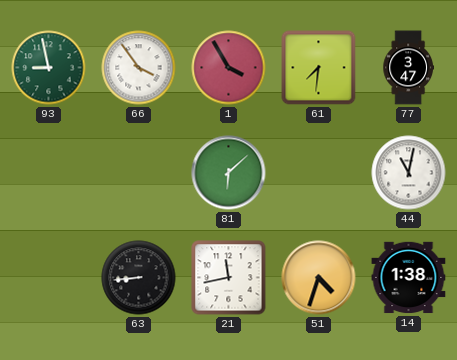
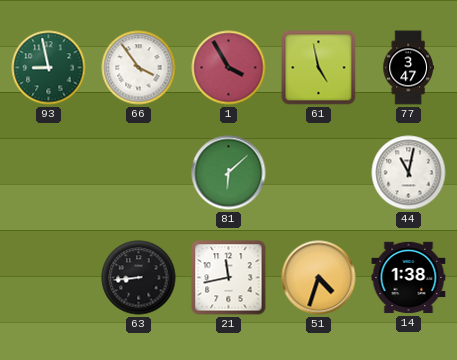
61: 7:31 -> 4:58 (319, 68)
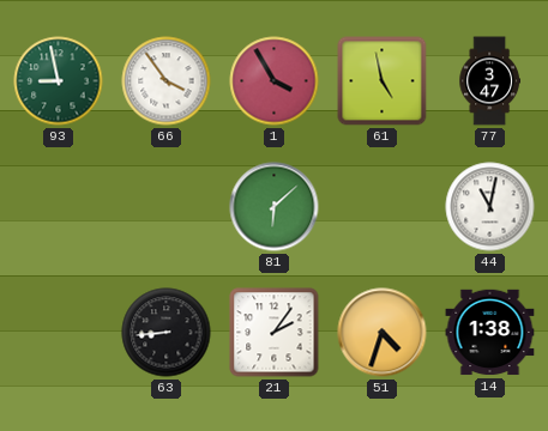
21: 11:43 -> 2:06 (275, 333)
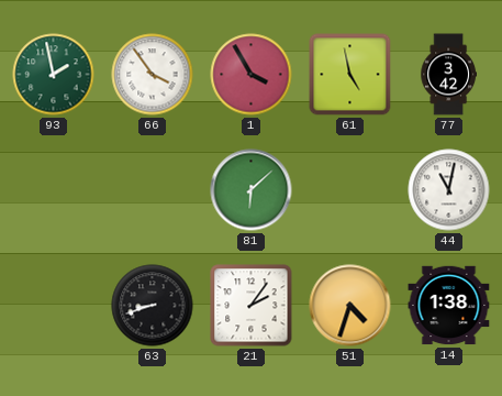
93: 8:58 -> 1:58 (54, 75)
77: 3:47 -> 3:42 (448, 75)
63: 8:44 -> 8:42 (153, 306)
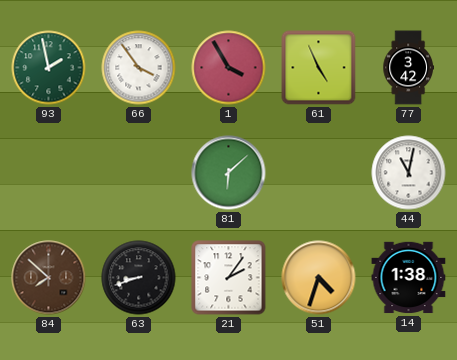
61: 4:58 -> 4:56 (319, 68)
84: none -> 7:52 (49, 278)
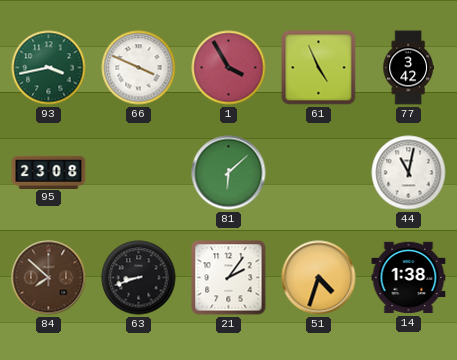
93: 1:58 -> 3:43 (49, 68)
66: 3:54 -> 3:49 (139, 68)
95: none -> 23:08 (49, 172)
